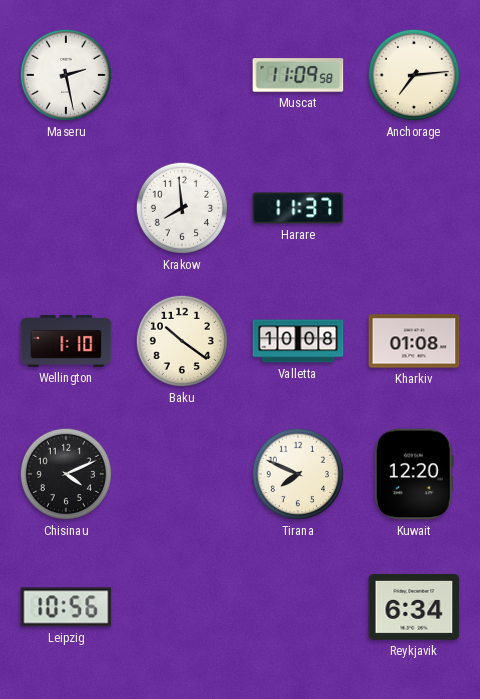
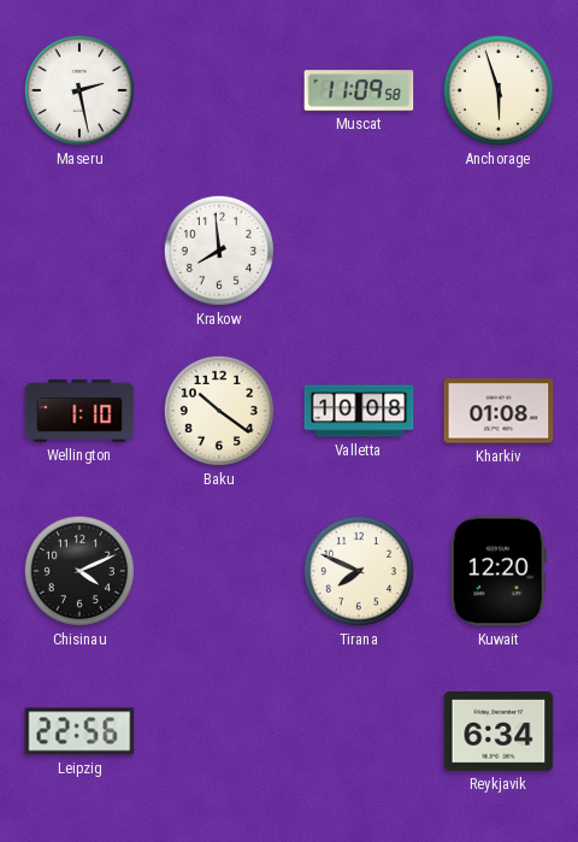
Anchorage: 7:14 -> 5:57 (499, 90)
Harare: 11:37 -> none (298, 208)
Leipzig: 10:56 -> 22:56 (79, 731)
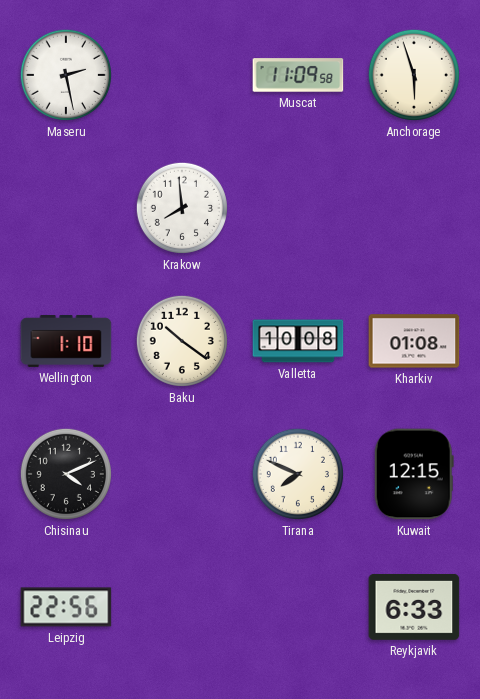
Kuwait: 12:20 -> 12:15 (414, 474)
Reykjavik: 6:34 -> 6:33 (414, 607)
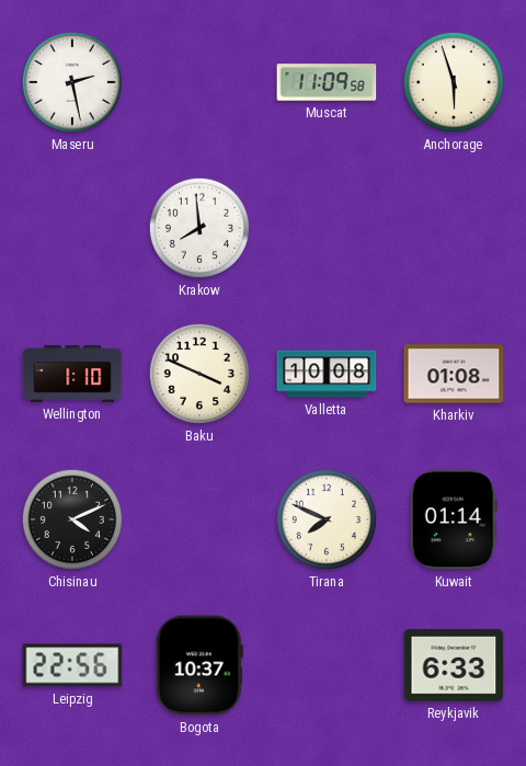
Baku: 10:21 -> 3:49 (199, 374)
Kuwait: 12:15 -> 01:14 (454, 519)
Bogota: none -> 10:37 (199, 665)
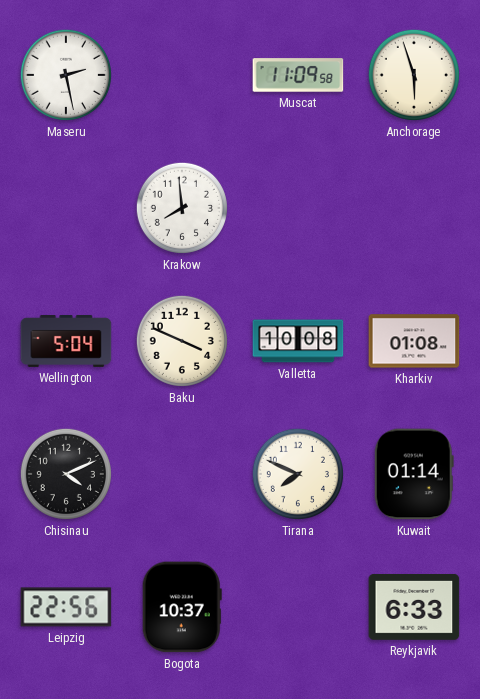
Wellington: 1:10 -> 5:04 (66, 341)
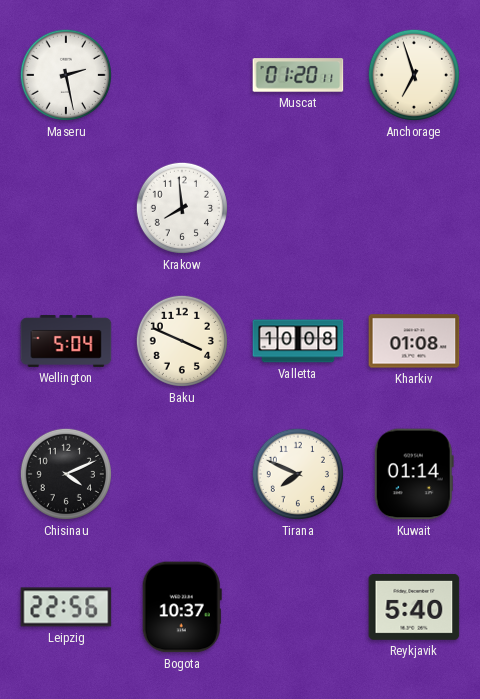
Muscat: 11:09 -> 01:20 (298, 75)
Anchorage: 5:57 -> 6:57 (414, 75)
Reykjavik: 6:33 -> 5:40 (414, 607)
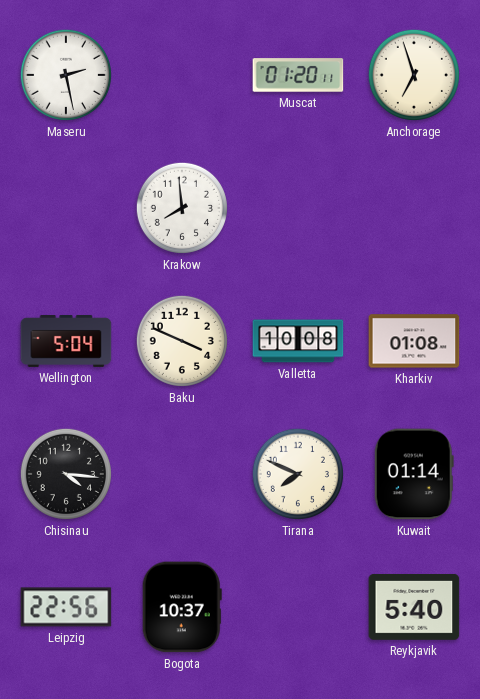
Chisinau: 4:11 -> 4:16 (66, 474)
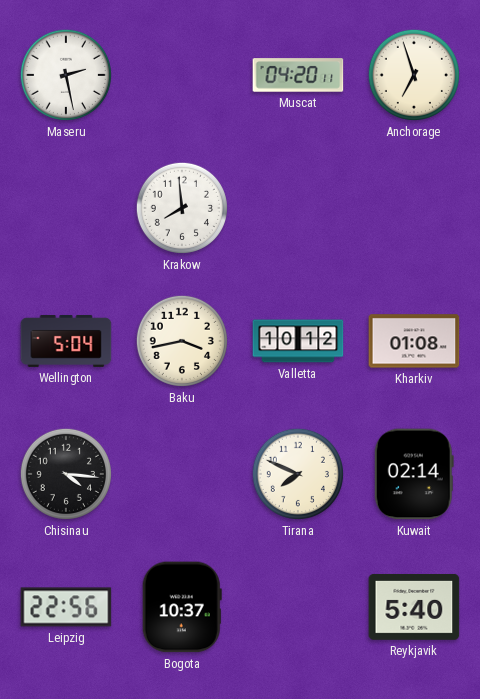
Muscat: 01:20 -> 04:20 (298, 75)
Baku: 3:49 -> 3:43 (182, 341)
Valletta: 10:08 -> 10:12 (298, 341)
Kuwait: 01:14 -> 02:14 (414, 474)
